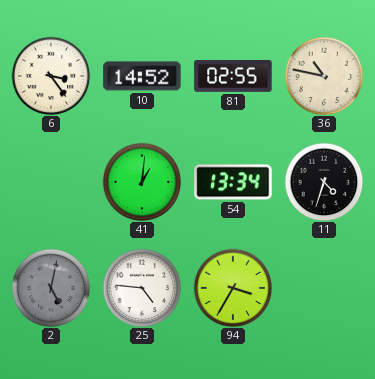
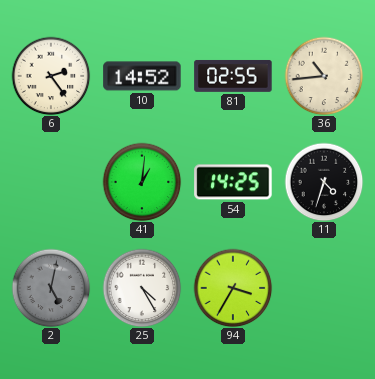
6: 3:24 -> 2:24 (51, 76)
36: 10:47 -> 10:44 (324, 76)
54: 13:34 -> 14:25 (233, 182)
25: 4:46 -> 4:25 (142, 288)
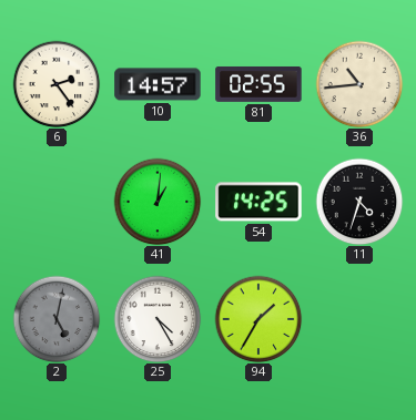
10: 14:52 -> 14:57 (158, 84)
94: 3:35 -> 1:35 (258, 319)
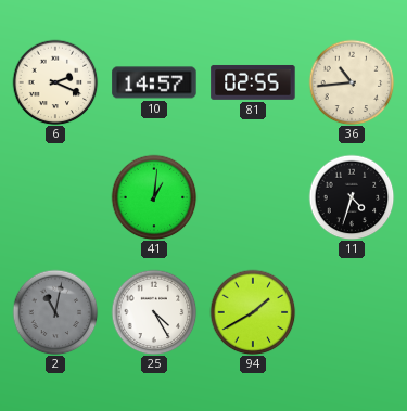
6: 2:24 -> 2:19 (55, 82)
54: 14:25 -> none (258, 202)
2: 5:02 -> 11:02 (55, 312)
94: 1:35 -> 1:40 (253, 312)
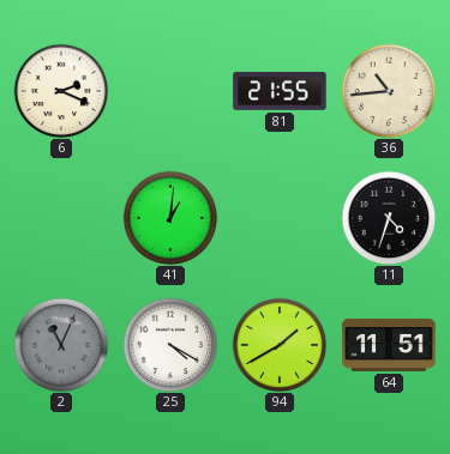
10: 14:57 -> none (154, 82)
81: 02:55 -> 21:55 (280, 91)
2: 11:02 -> 11:04 (61, 345)
25: 4:25 -> 4:20 (170, 345)
64: none -> 11:51 (389, 345)
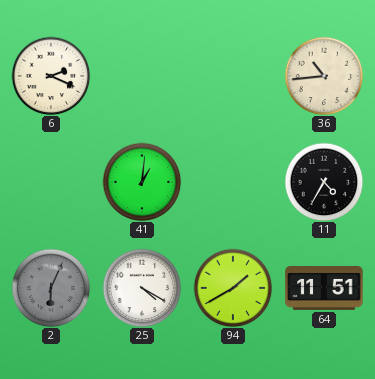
81: 21:55 -> none (280, 91)
11: 4:33 -> 4:35 (324, 182)
2: 11:04 -> 6:04 (51, 288)
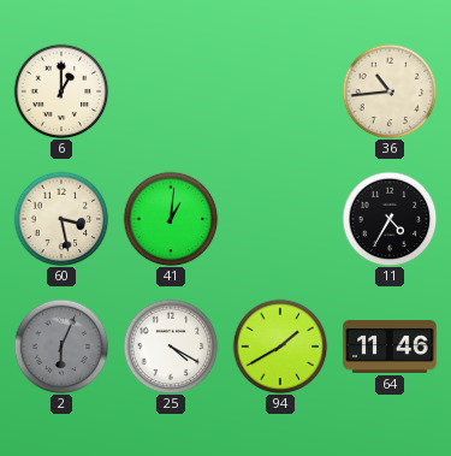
6: 2:19 -> 1:00 (61, 91)
60: none -> 3:28 (61, 219)
64: 11:51 -> 11:46 (390, 347)
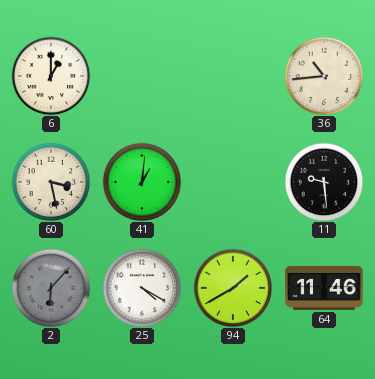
11: 4:35 -> 9:29 (324, 182)
2: 6:04 -> 6:07 (51, 288)
